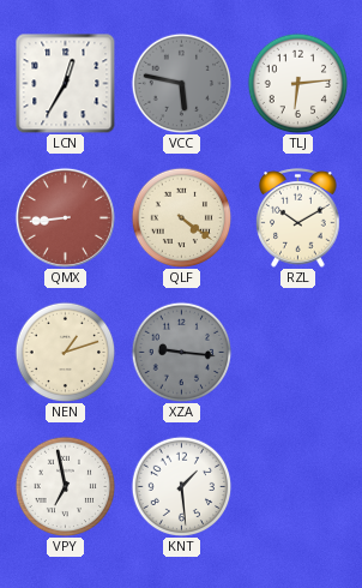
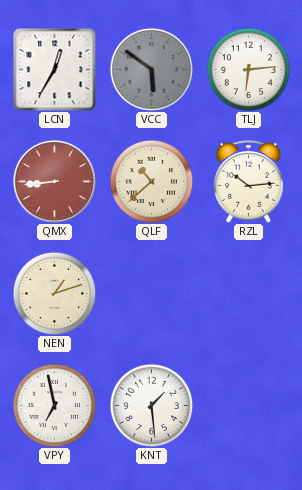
VCC: 5:47 -> 5:51 (151, 69)
QLF: 4:21 -> 10:38 (151, 181)
RZL: 10:10 -> 10:14 (249, 182)
XZA: 9:16 -> none (181, 352)
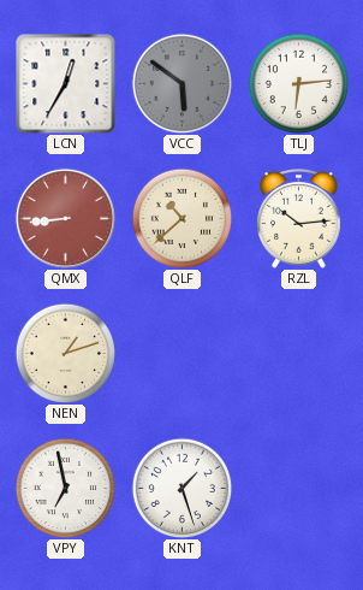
KNT: 1:29 -> 1:27 (181, 488)
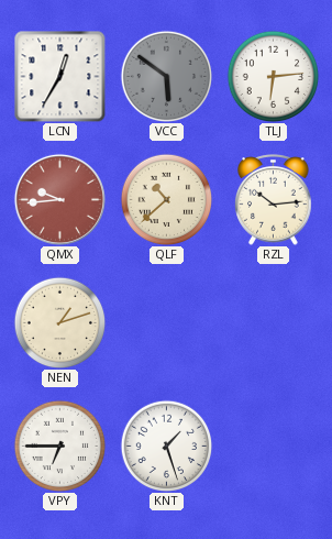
QMX: 8:44 -> 9:44 (59, 199)
VPY: 6:58 -> 6:45 (59, 446)
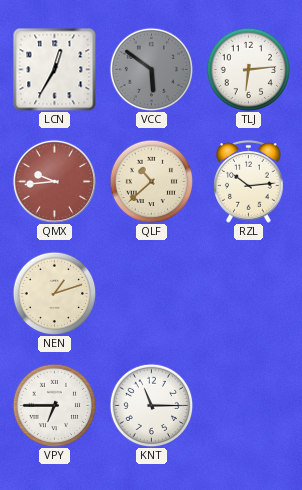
KNT: 1:27 -> 11:15 (151, 405)
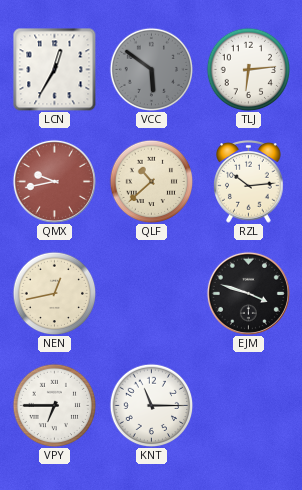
QMX: 9:44 -> 9:43 (54, 181)
NEN: 1:12 -> 12:43 (54, 293)
EJM: none -> 3:48 (248, 293)
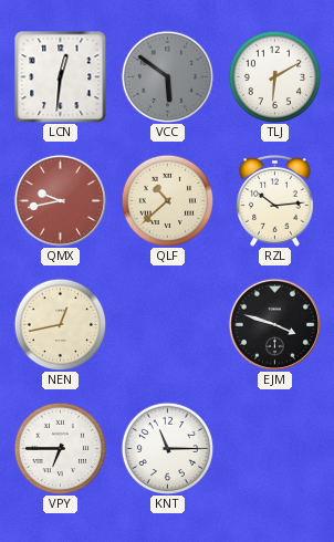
LCN: 12:35 -> 12:31 (60, 76)
TLJ: 6:14 -> 6:10 (274, 76)
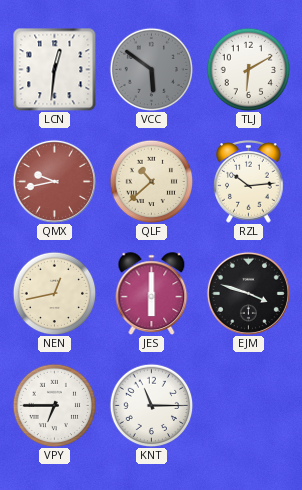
JES: none -> 6:00 (152, 294)
